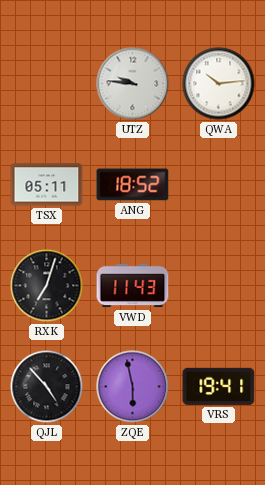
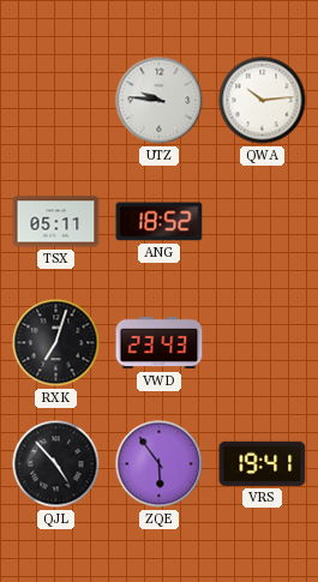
VWD: 11:43 -> 23:43 (160, 343)
ZQE: 5:58 -> 5:54 (160, 464)
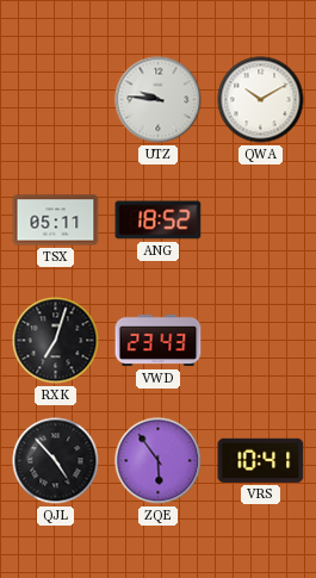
QWA: 10:14 -> 10:10 (261, 100)
VRS: 19:41 -> 10:41 (261, 460)
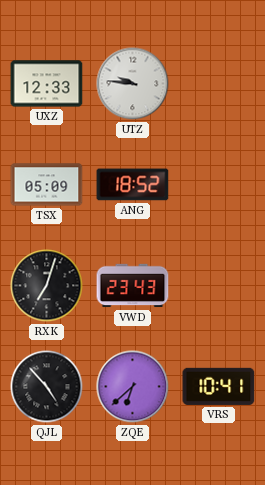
UXZ: none -> 12:33 (47, 84)
QWA: 10:10 -> none (261, 100)
TSX: 05:11 -> 05:09 (47, 185)
ZQE: 5:54 -> 6:38 (133, 387)
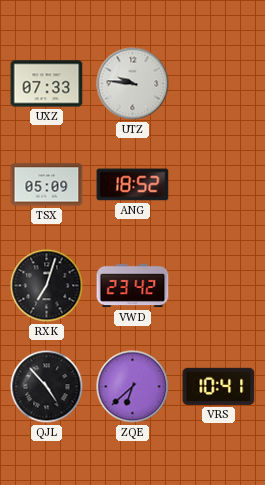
UXZ: 12:33 -> 07:33 (47, 84)
VWD: 23:43 -> 23:42 (133, 286)
